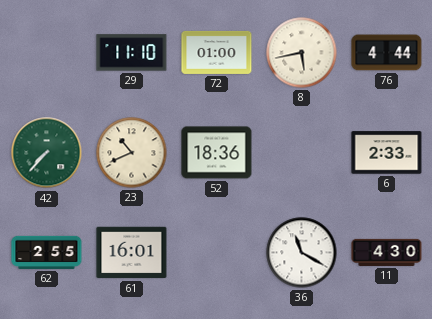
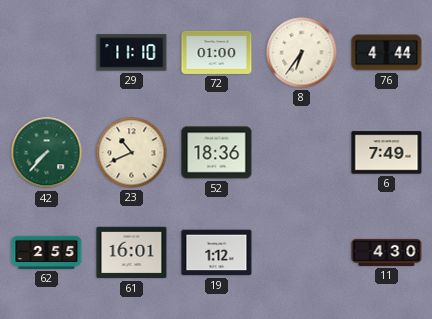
8: 5:43 -> 6:36 (302, 53)
6: 2:33 -> 7:49 (387, 153)
19: none -> 1:12 (217, 253)
36: 11:20 -> none (302, 253)
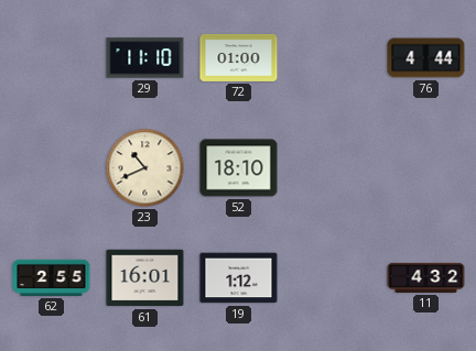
8: 6:36 -> none (302, 53)
42: 7:37 -> none (47, 153)
52: 18:36 -> 18:10 (239, 168)
6: 7:49 -> none (387, 153)
11: 4:30 -> 4:32 (426, 277)
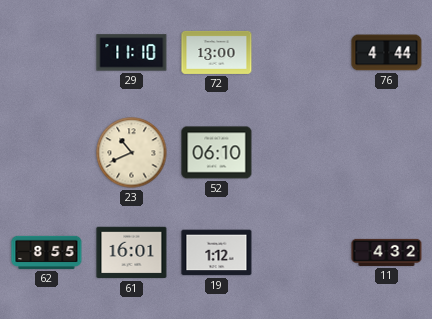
72: 01:00 -> 13:00 (217, 52)
52: 18:10 -> 06:10 (217, 153)
62: 2:55 -> 8:55 (47, 252)
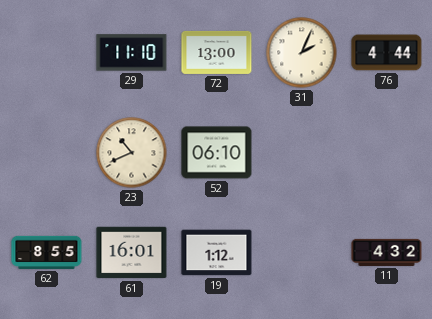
31: none -> 2:04 (302, 53)
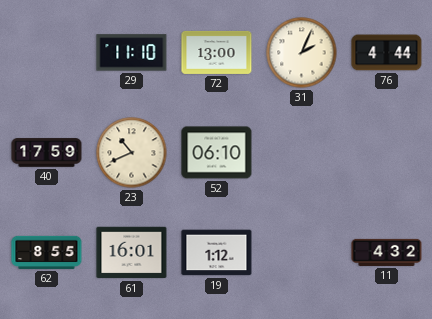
40: none -> 17:59 (47, 153)
